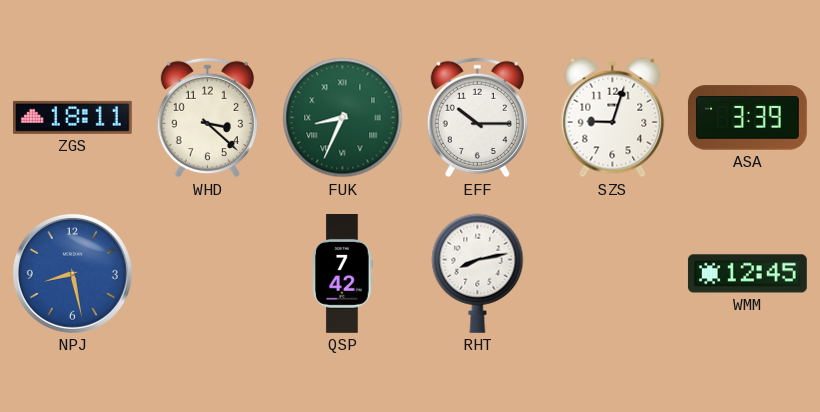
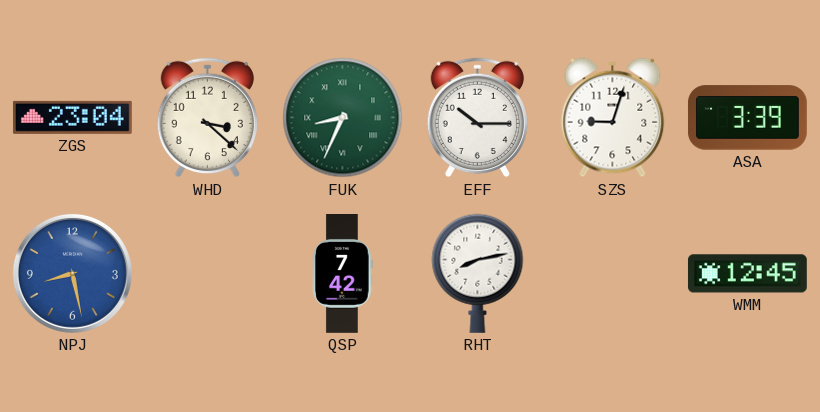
ZGS: 18:11 -> 23:04 (72, 117)
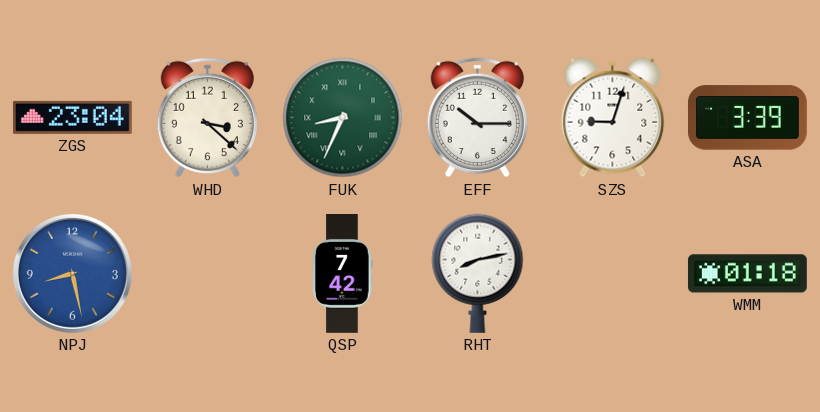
WMM: 12:45 -> 01:18 (747, 274)
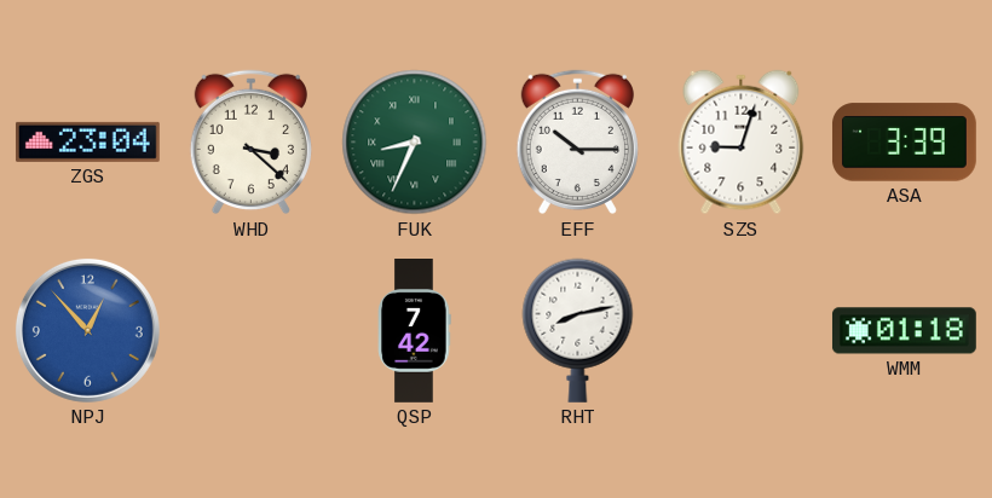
NPJ: 8:28 -> 12:53 (87, 330)
